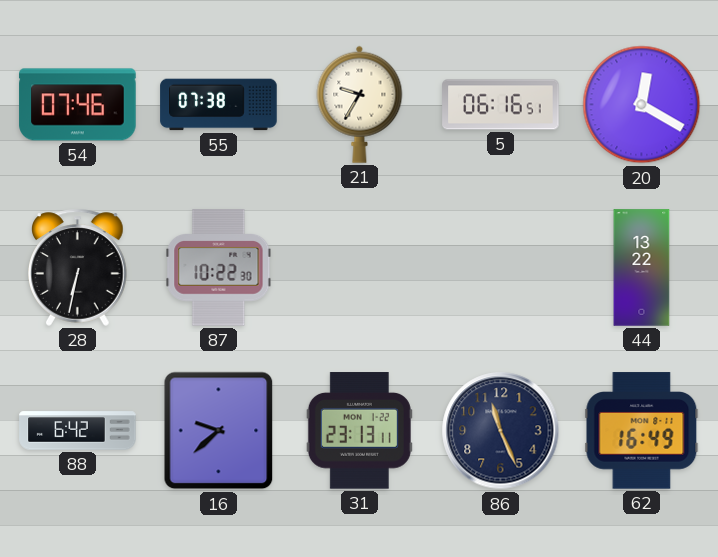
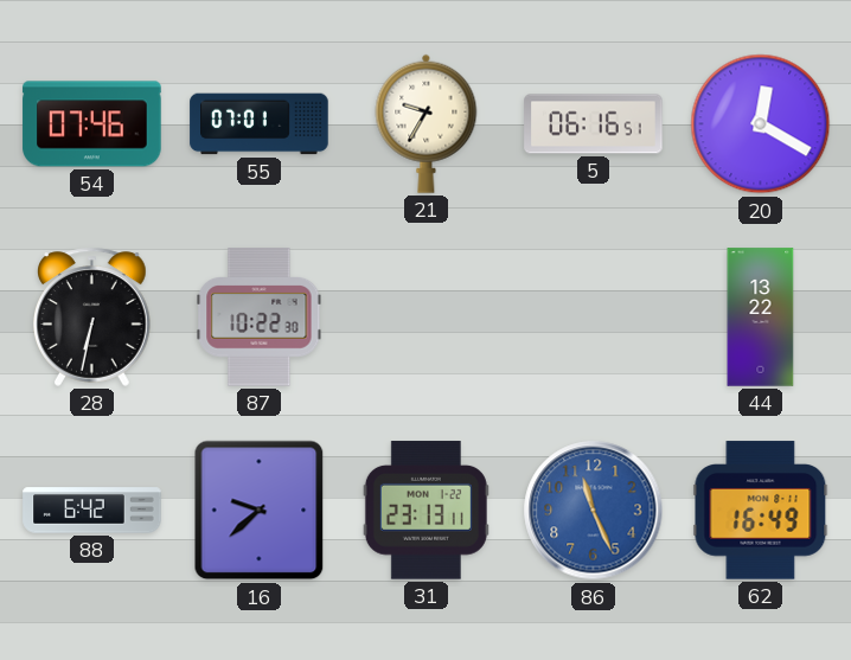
55: 07:38 -> 07:01 (260, 124)
86 dial: navy -> blue (594, 511)
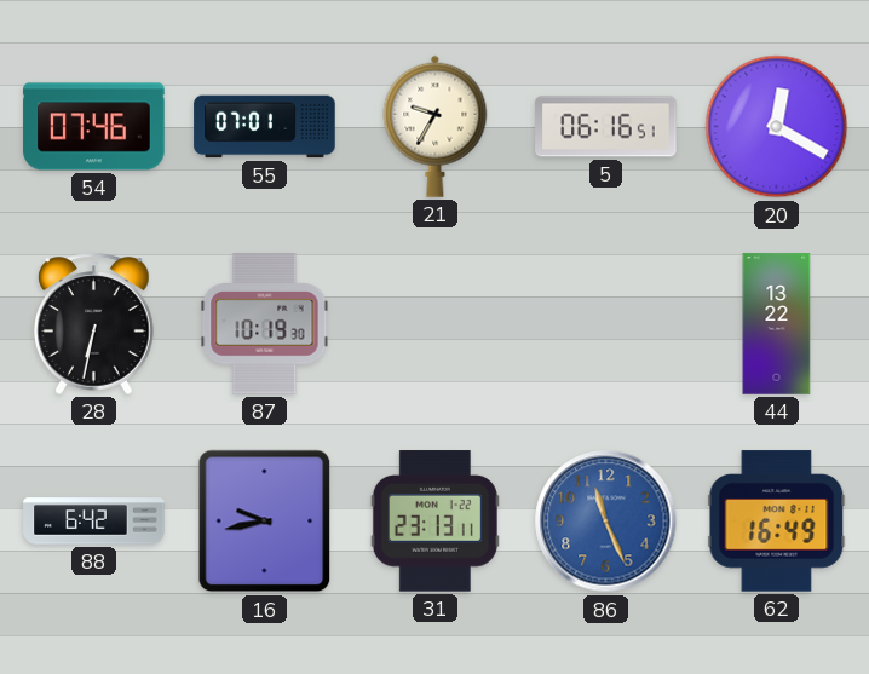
87: 10:22 -> 10:19 (265, 324)
16: 9:38 -> 9:43 (265, 522)
